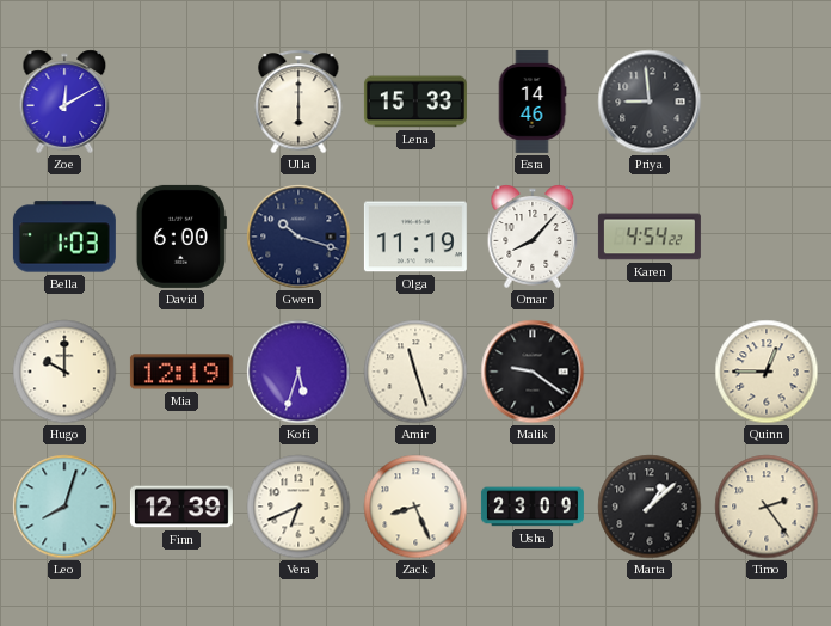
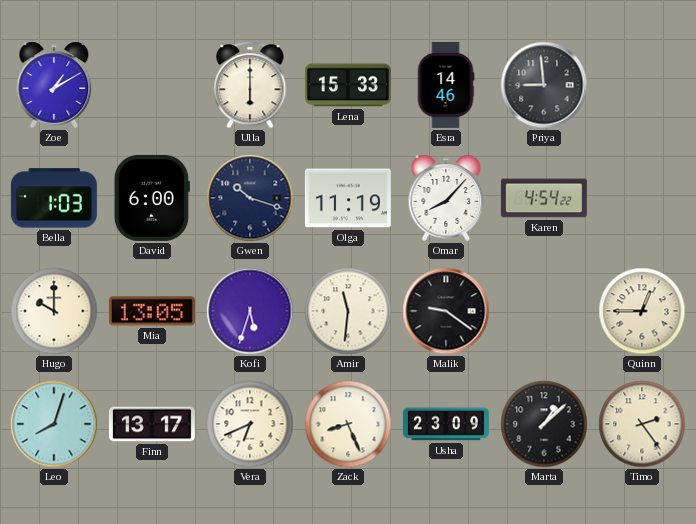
Zoe: 12:10 -> 1:10 (54, 85)
Mia: 12:19 -> 13:05 (152, 311)
Amir: 11:27 -> 11:31 (348, 311)
Finn: 12:39 -> 13:17 (152, 424)
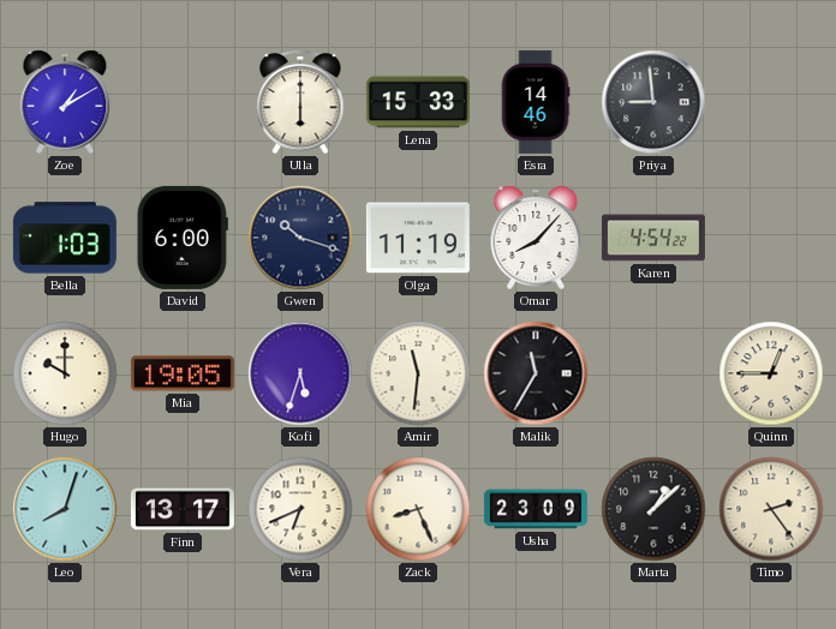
Mia: 13:05 -> 19:05 (183, 373)
Malik: 9:21 -> 11:35 (536, 373)
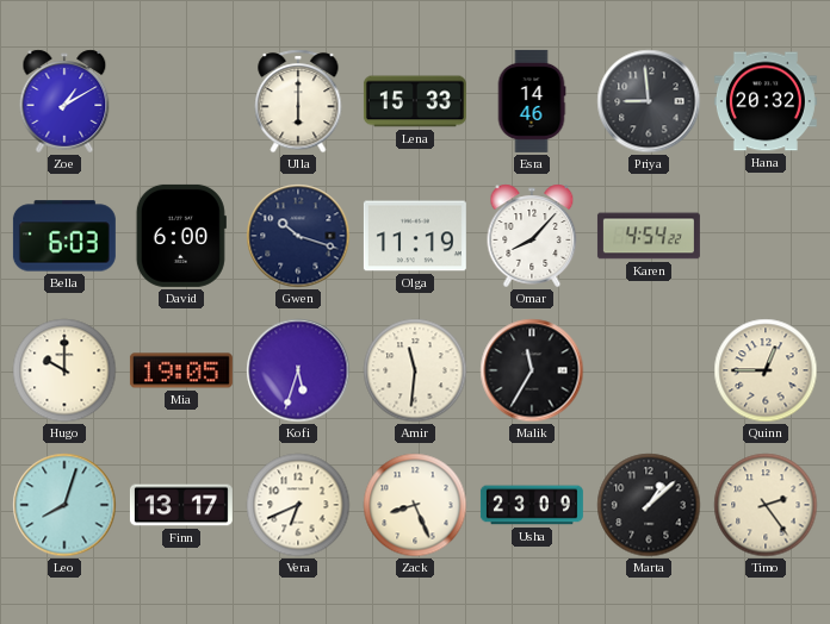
Hana: none -> 20:32 (766, 101)
Bella: 1:03 -> 6:03 (64, 236)
